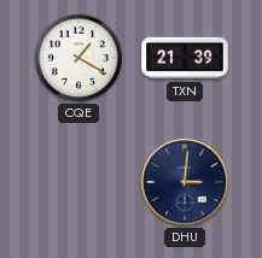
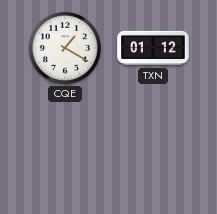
TXN: 21:39 -> 01:12 (153, 48)
DHU: 3:01 -> none (185, 182)
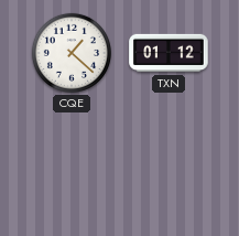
CQE: 1:20 -> 1:22 (72, 53)
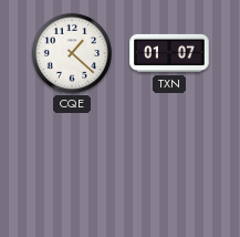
TXN: 01:12 -> 01:07 (169, 53)
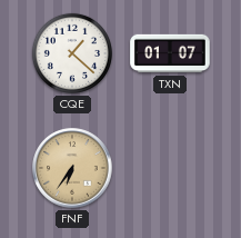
FNF: none -> 6:36 (72, 168)
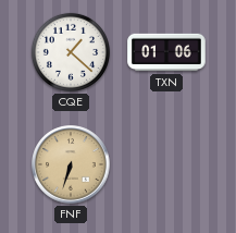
TXN: 01:07 -> 01:06 (166, 52)
FNF: 6:36 -> 6:33 (71, 164)
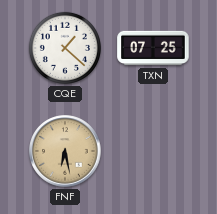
TXN: 01:06 -> 07:25 (153, 48)
FNF: 6:33 -> 6:28 (65, 151)
